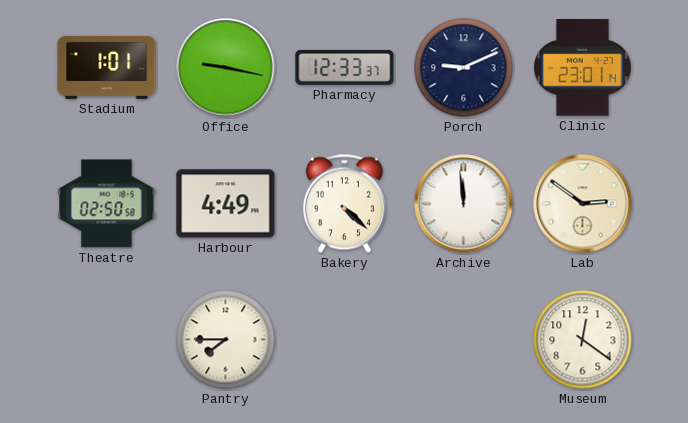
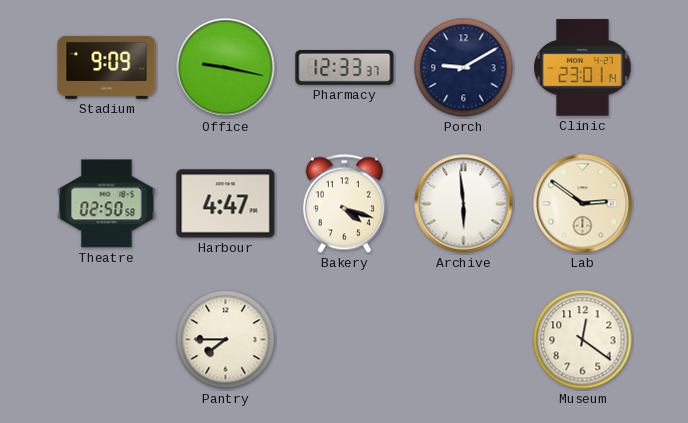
Stadium: 1:01 -> 9:09 (107, 67)
Porch: 9:11 -> 9:10 (464, 68)
Harbour: 4:49 -> 4:47 (226, 204)
Bakery: 4:22 -> 4:18 (344, 204)
Archive: 11:59 -> 5:59 (464, 204)
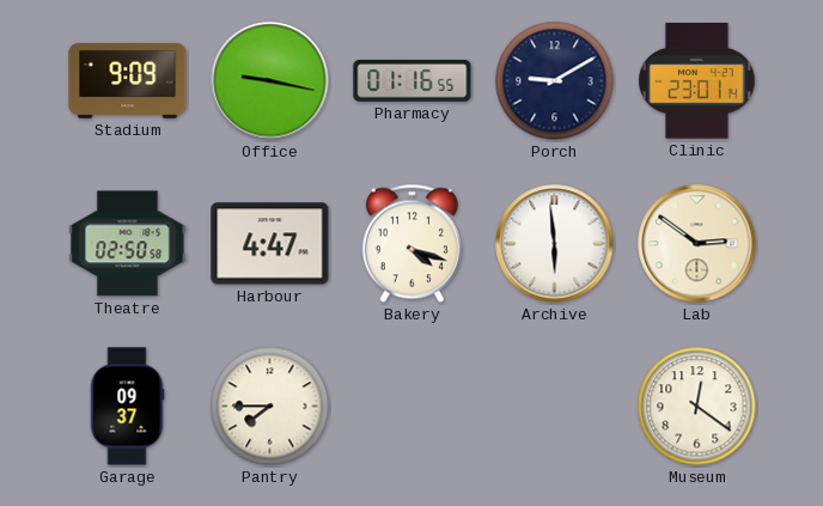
Pharmacy: 12:33 -> 01:16 (413, 80)
Garage: none -> 09:37 (127, 407)
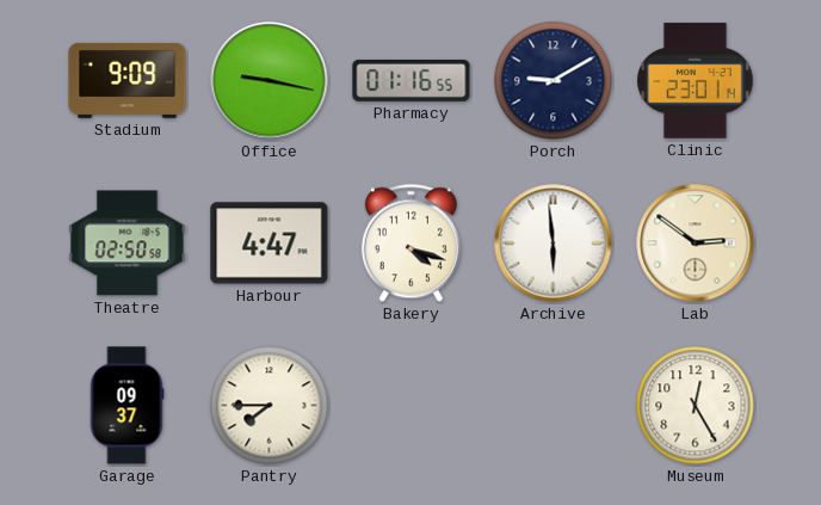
Museum: 12:21 -> 12:25 (696, 406)
